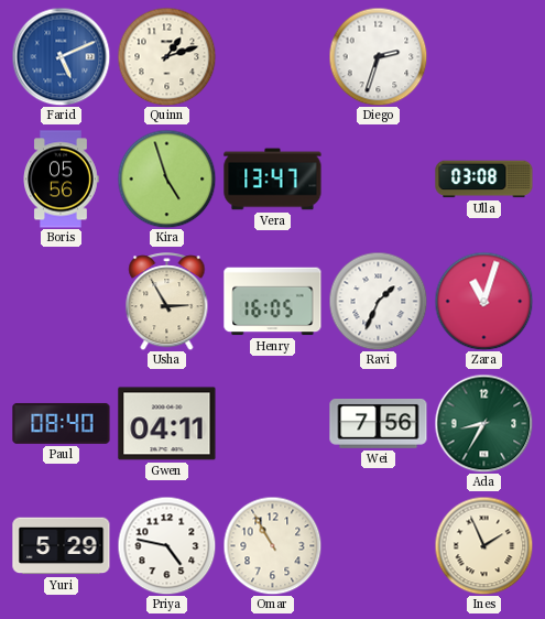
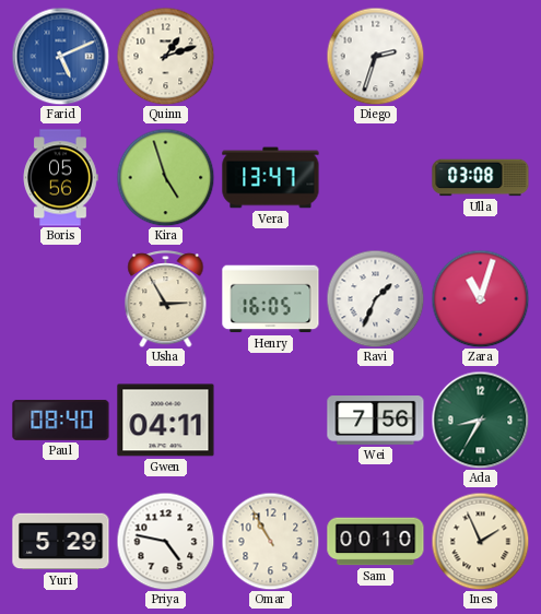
Sam: none -> 00:10 (376, 542)
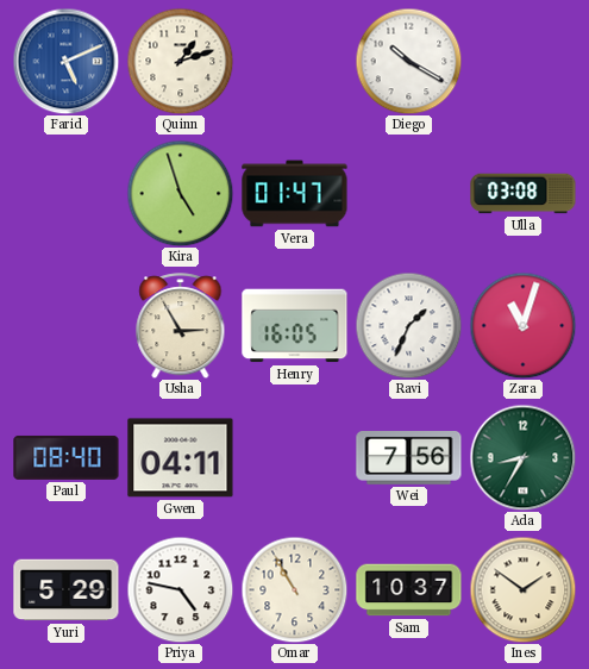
Diego: 2:33 -> 10:20 (408, 61)
Boris: 05:56 -> none (60, 178)
Vera: 13:47 -> 01:47 (295, 194)
Sam: 00:10 -> 10:37 (409, 590)
Ines: 1:56 -> 1:51 (522, 589)
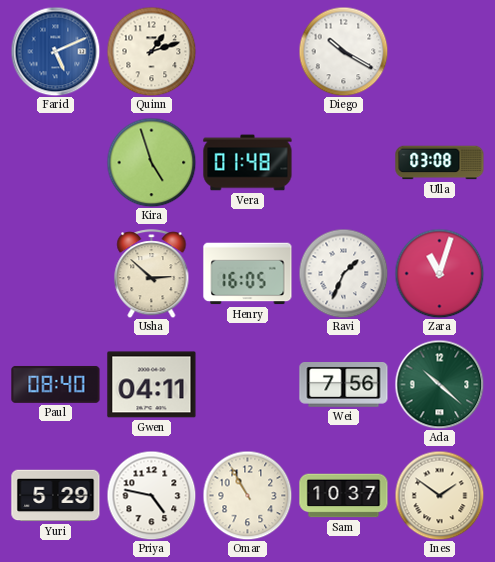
Vera: 01:47 -> 01:48 (248, 163)
Usha: 2:55 -> 2:52 (152, 274)
Ada: 8:35 -> 10:22 (439, 384)
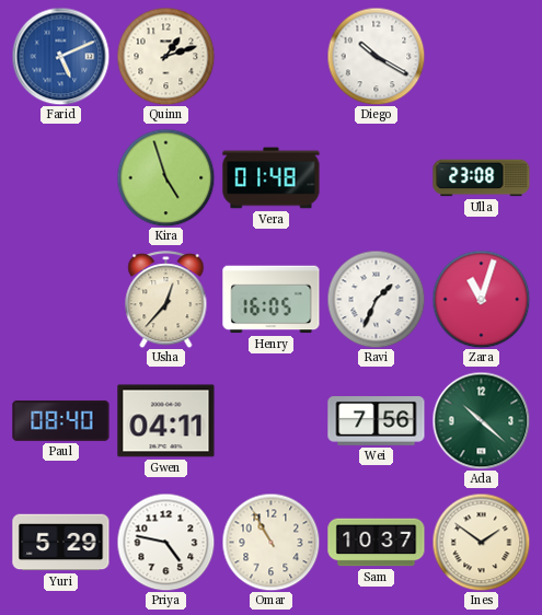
Ulla: 03:08 -> 23:08 (482, 178)
Usha: 2:52 -> 12:37 (166, 300)
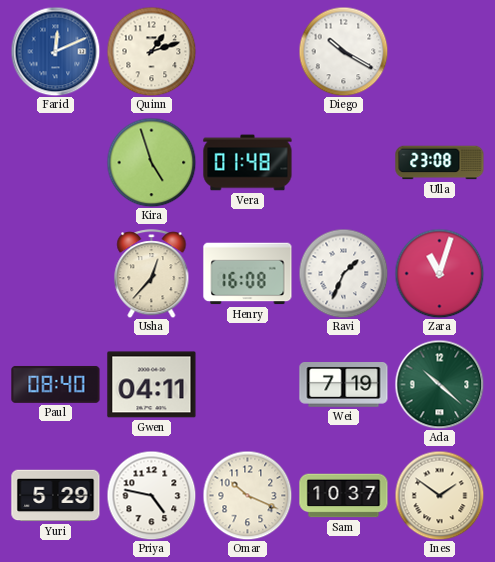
Farid: 5:11 -> 12:11 (55, 51)
Henry: 16:05 -> 16:08 (248, 274)
Wei: 7:56 -> 7:19 (344, 385)
Omar: 10:55 -> 10:19 (247, 495)
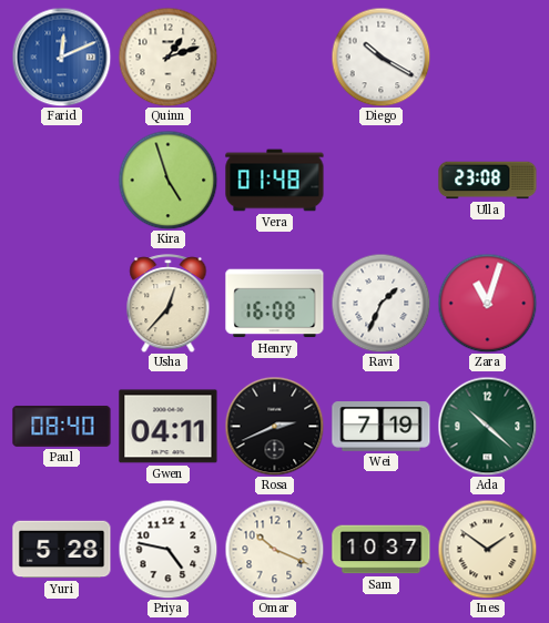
Rosa: none -> 2:41 (274, 426)
Yuri: 5:29 -> 5:28 (62, 550)
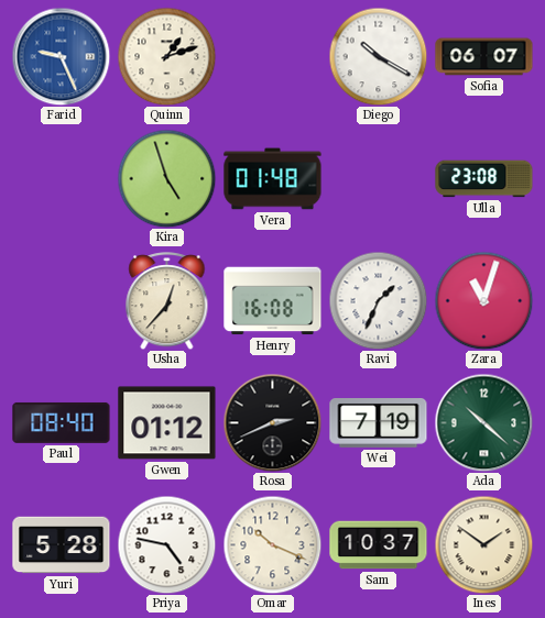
Farid: 12:11 -> 9:26 (61, 56)
Sofia: none -> 06:07 (484, 57)
Gwen: 04:11 -> 01:12 (167, 423)
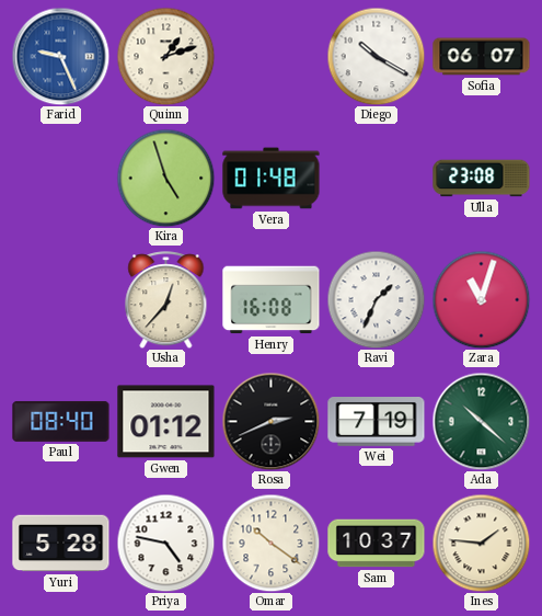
Omar: 10:19 -> 10:21 (270, 543)
Ines: 1:51 -> 1:46 (481, 543)
